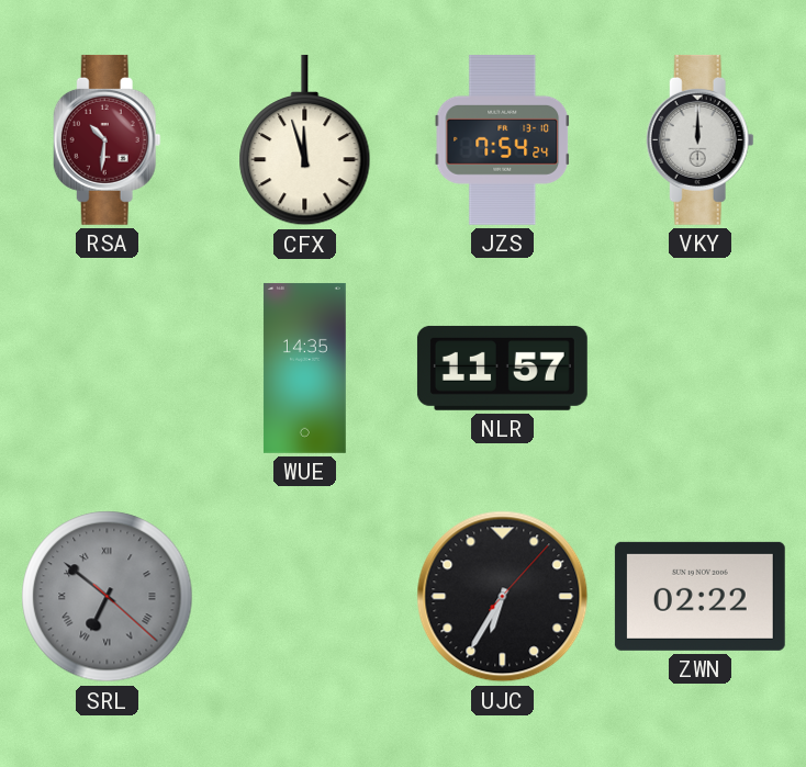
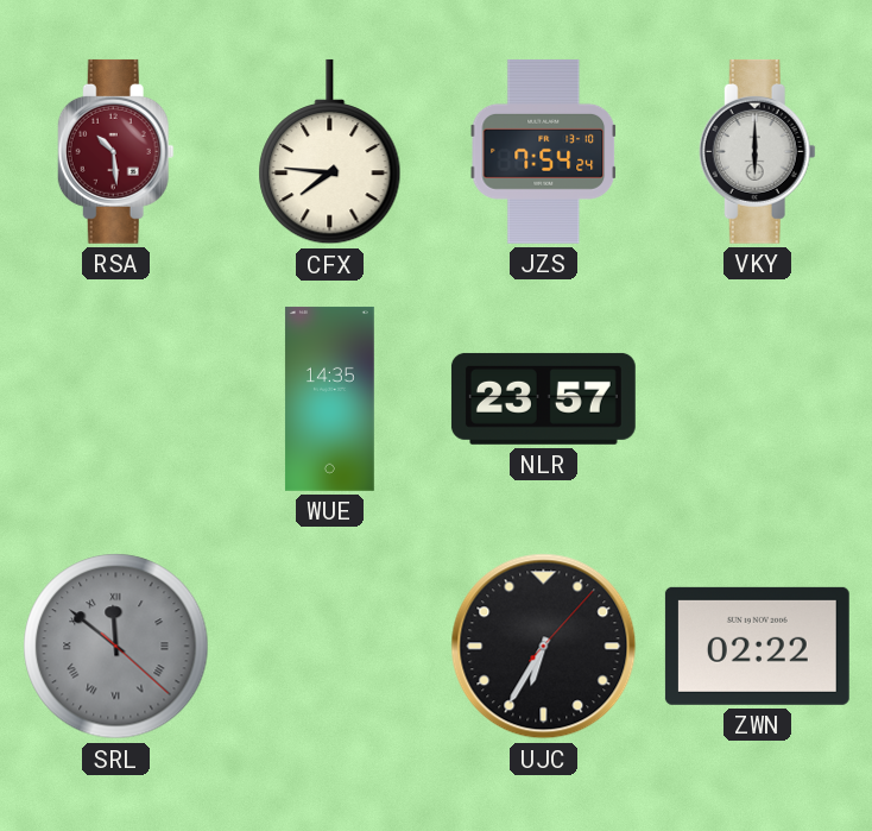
RSA: 10:31 -> 10:29 (115, 151)
CFX: 11:57 -> 7:46 (330, 152)
VKY: 12:00 -> 6:00 (757, 151)
NLR: 11:57 -> 23:57 (543, 398)
SRL: 6:51 -> 11:51 (116, 647)
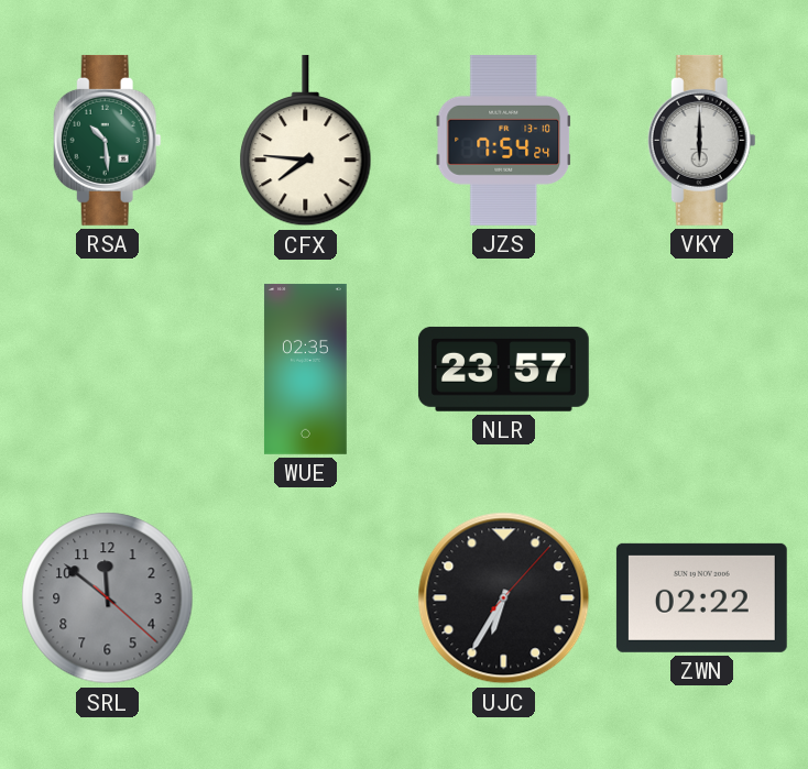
RSA dial: burgundy -> green (107, 140)
WUE: 14:35 -> 02:35 (305, 369)
SRL numerals: Roman -> Arabic (108, 598)
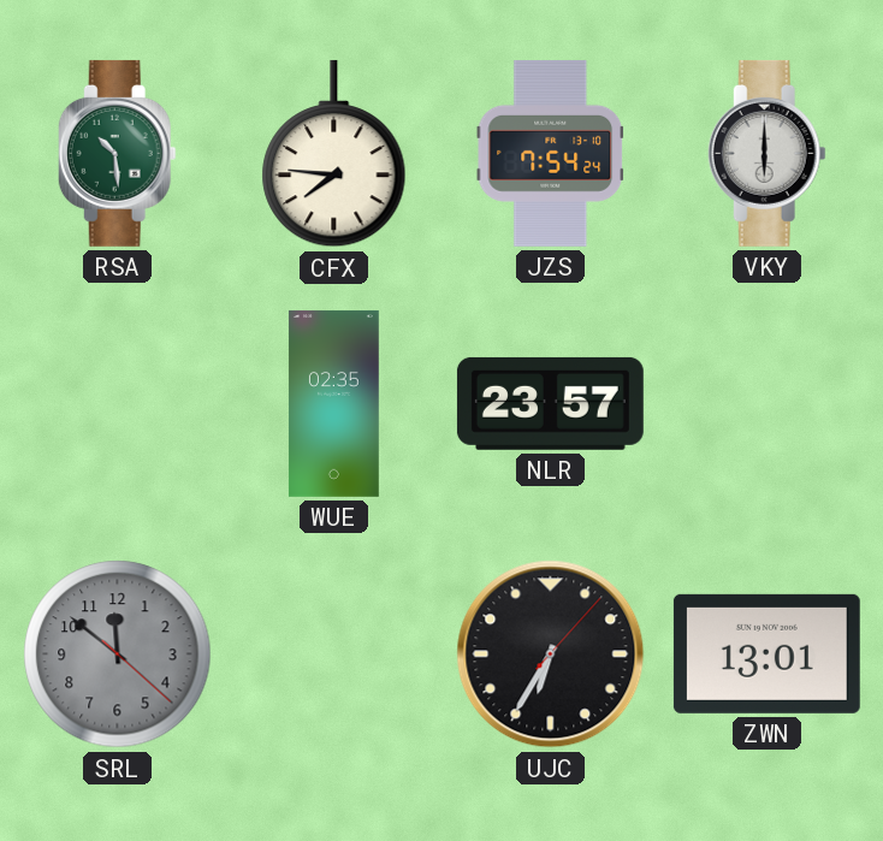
ZWN: 02:22 -> 13:01 (766, 653)
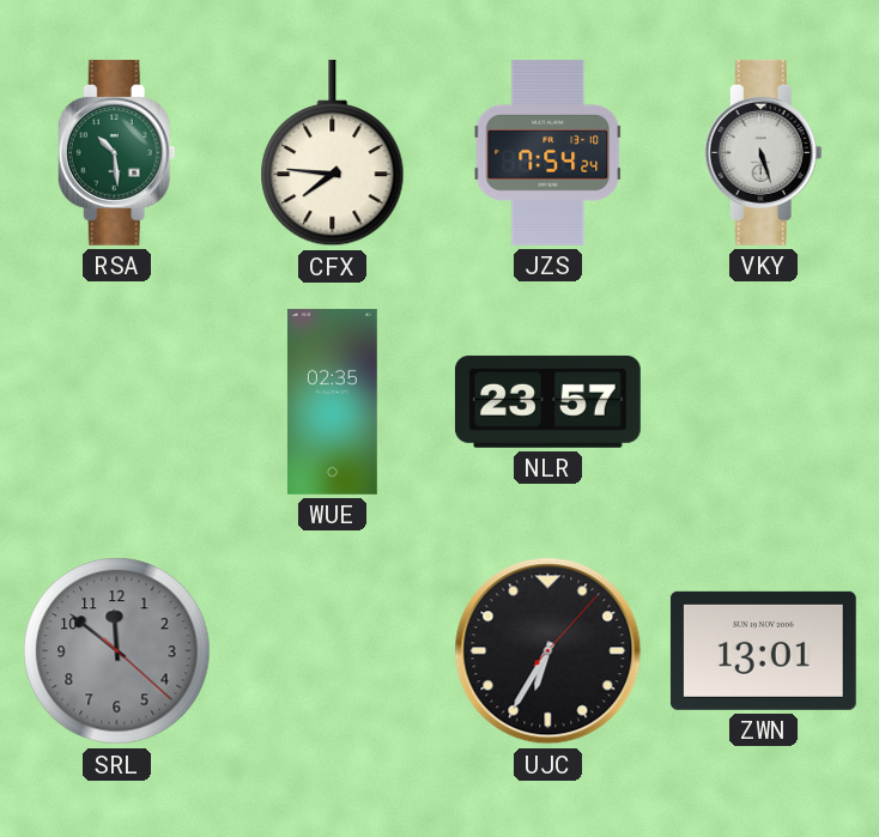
VKY: 6:00 -> 5:27 (763, 152)
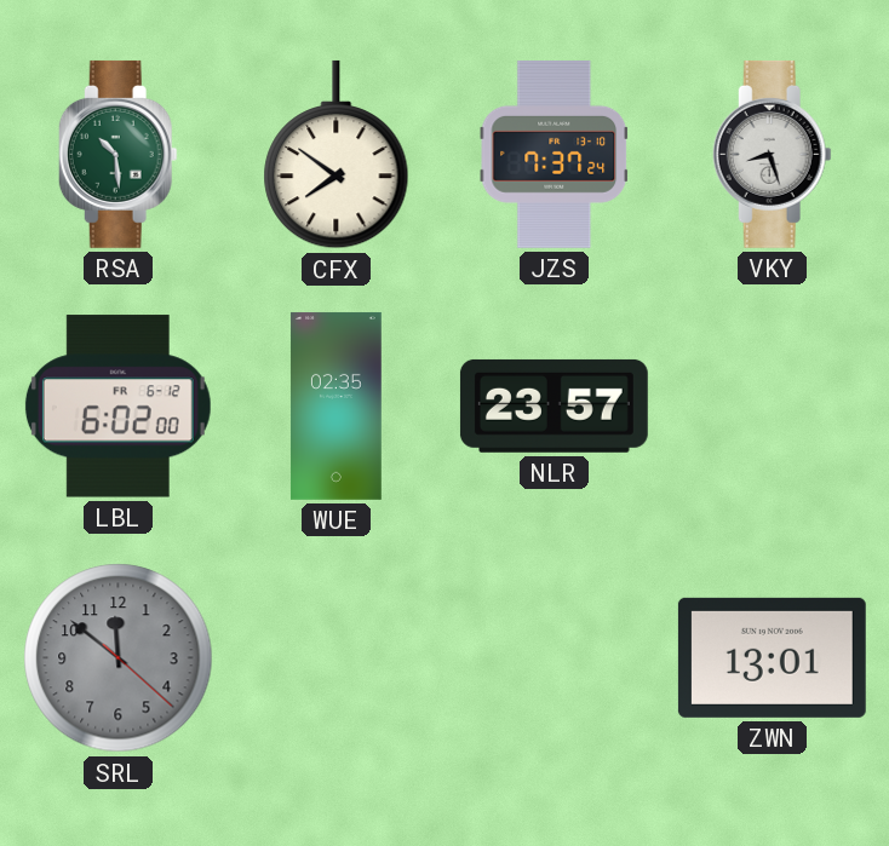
CFX: 7:46 -> 7:51 (337, 155)
JZS: 7:54 -> 7:37 (555, 154)
VKY: 5:27 -> 8:27 (772, 154)
LBL: none -> 6:02 (117, 407)
UJC: 6:35 -> none (548, 651)
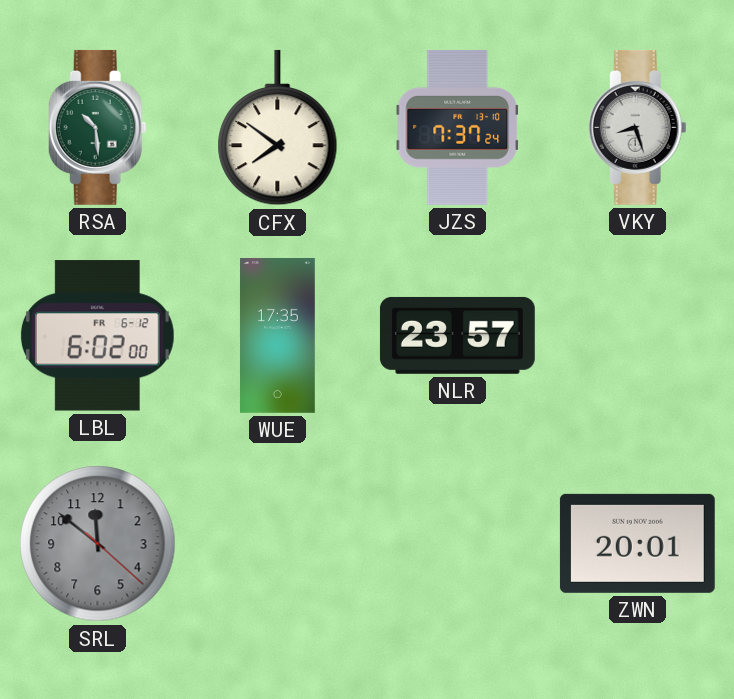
WUE: 02:35 -> 17:35 (277, 335)
ZWN: 13:01 -> 20:01 (637, 543)
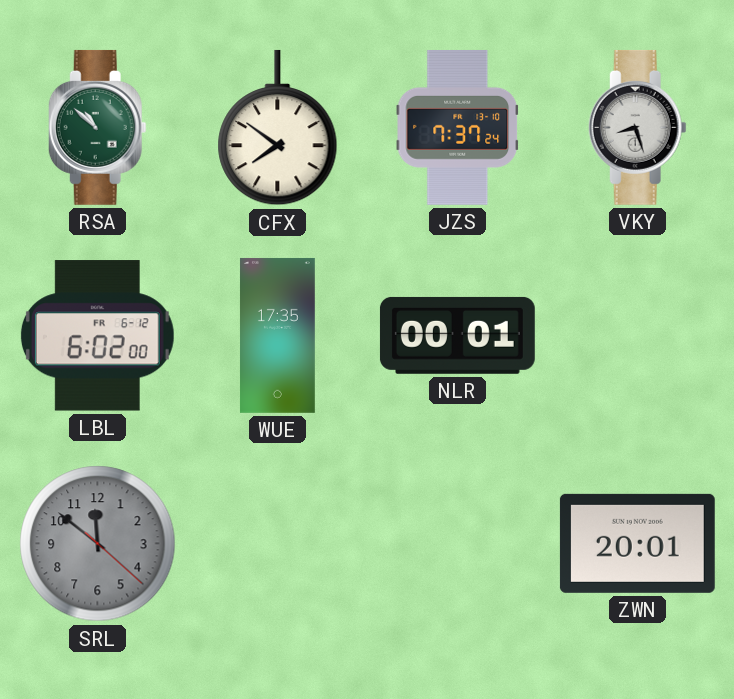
RSA: 10:29 -> 10:52 (97, 127)
NLR: 23:57 -> 00:01 (457, 335)
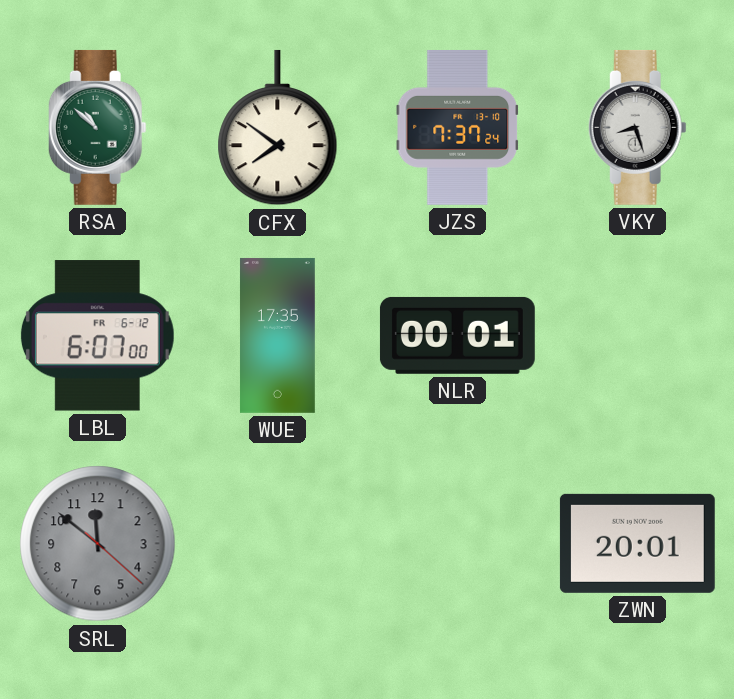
LBL: 6:02 -> 6:07 (97, 336)
